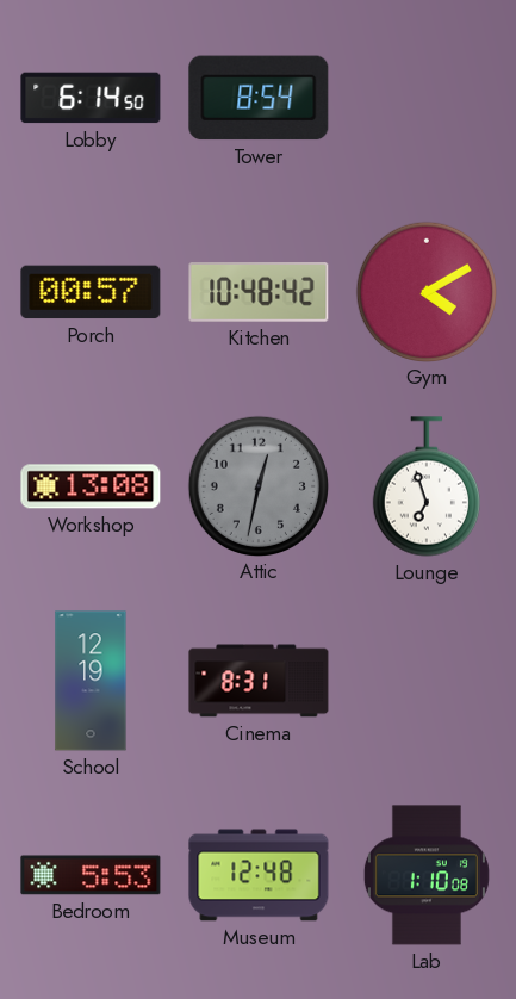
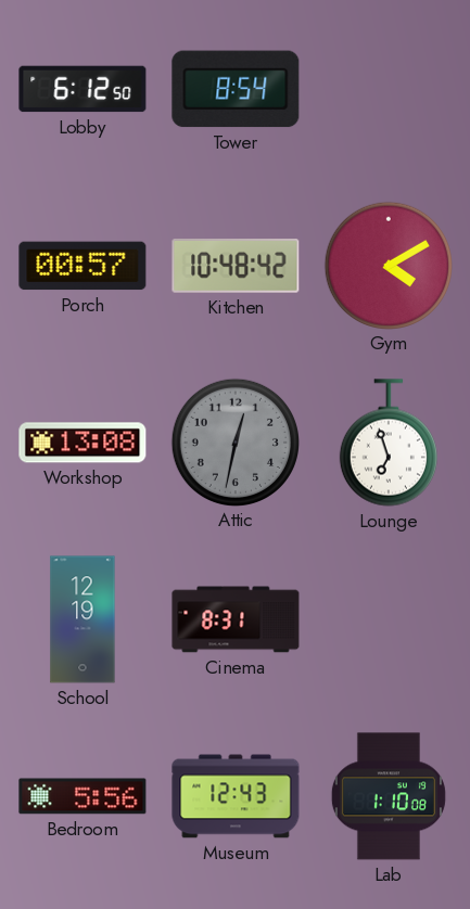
Lobby: 6:14 -> 6:12 (82, 89)
Bedroom: 5:53 -> 5:56 (82, 796)
Museum: 12:48 -> 12:43 (236, 796)
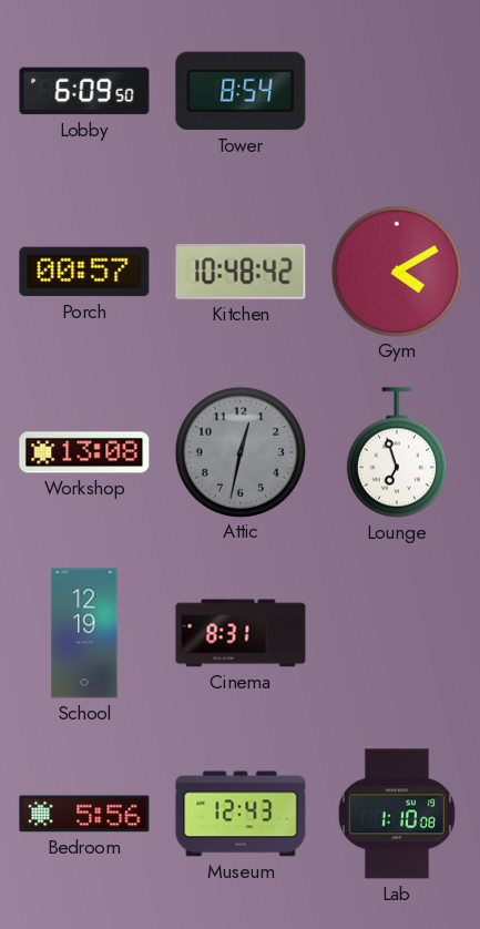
Lobby: 6:12 -> 6:09 (84, 91)
